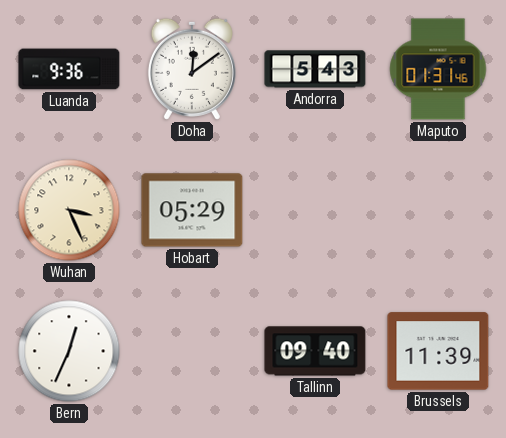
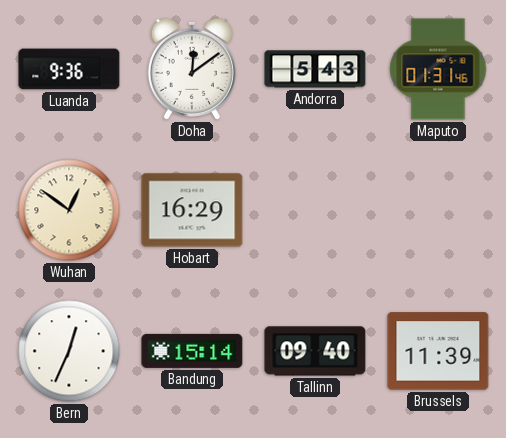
Wuhan: 3:26 -> 12:51 (69, 210)
Hobart: 05:29 -> 16:29 (192, 210)
Bandung: none -> 15:14 (192, 351)
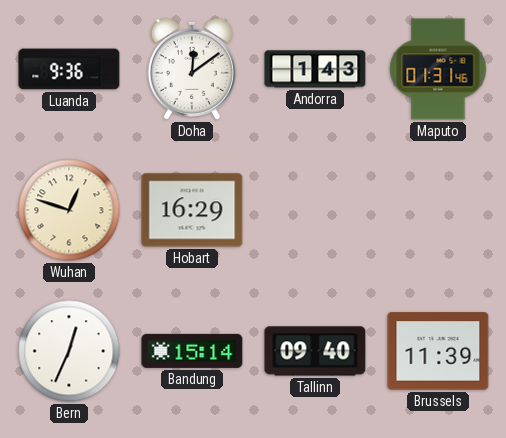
Andorra: 5:43 -> 1:43 (315, 69)
Wuhan: 12:51 -> 12:48 (69, 210)
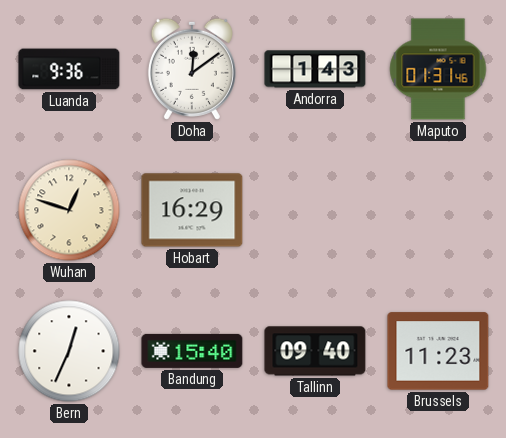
Bandung: 15:14 -> 15:40 (192, 351)
Brussels: 11:39 -> 11:23 (438, 351)
